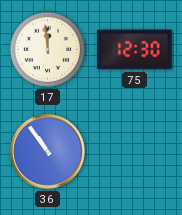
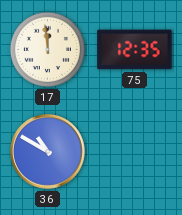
75: 12:30 -> 12:35 (135, 50)
36: 10:54 -> 10:50 (48, 152)
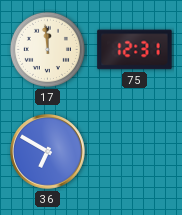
75: 12:35 -> 12:31 (135, 50)
36: 10:50 -> 6:50 (48, 152)
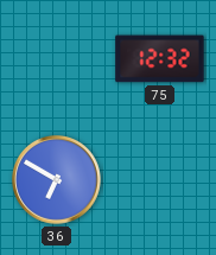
17: 11:59 -> none (47, 49)
75: 12:31 -> 12:32 (160, 59)
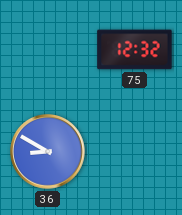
36: 6:50 -> 8:50 (48, 152)
